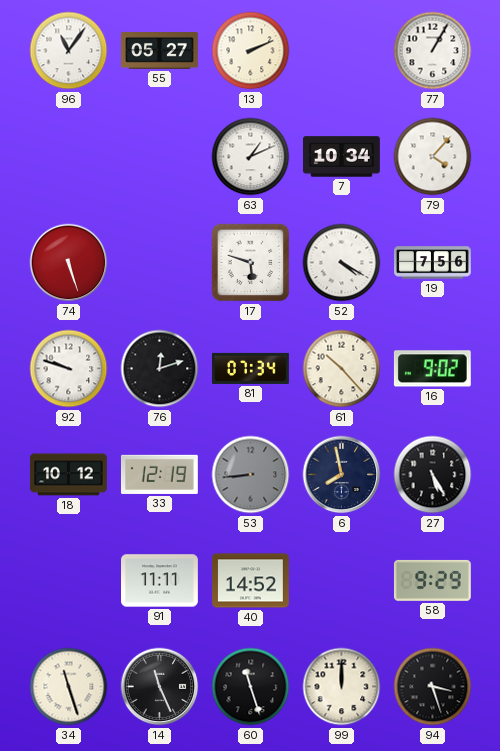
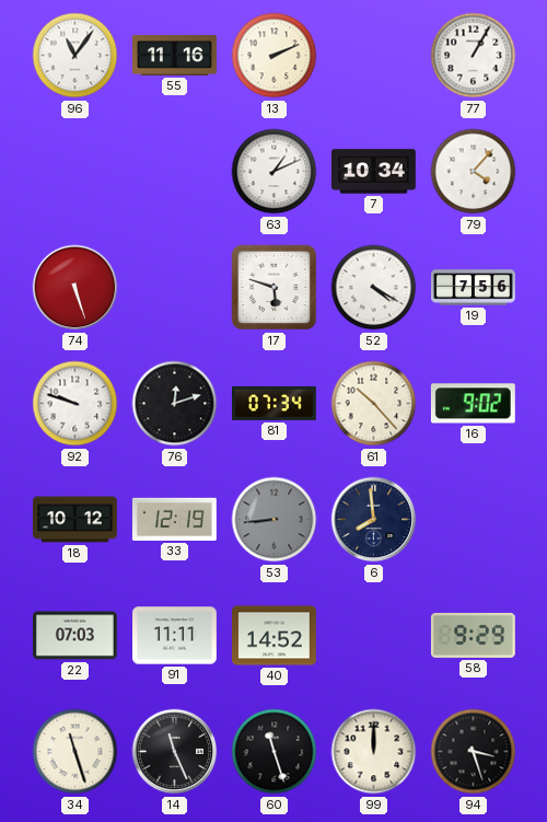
55: 05:27 -> 11:16 (175, 56)
6: 7:58 -> 7:59 (374, 520)
27: 5:25 -> none (433, 475)
22: none -> 07:03 (75, 636)
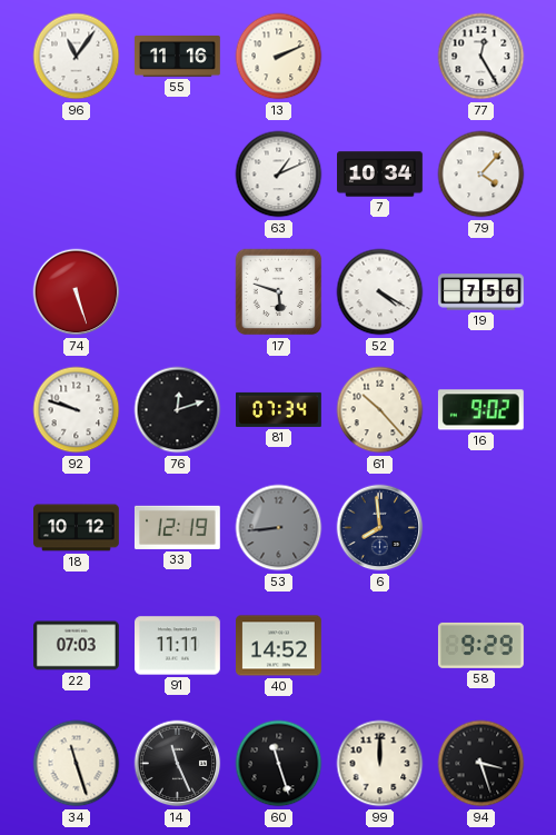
77: 1:05 -> 12:25 (481, 57)
